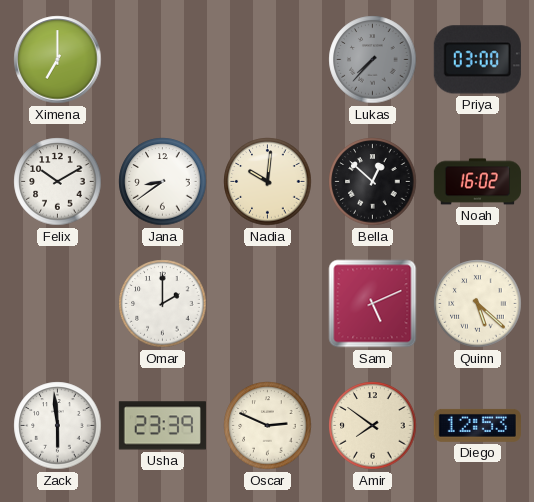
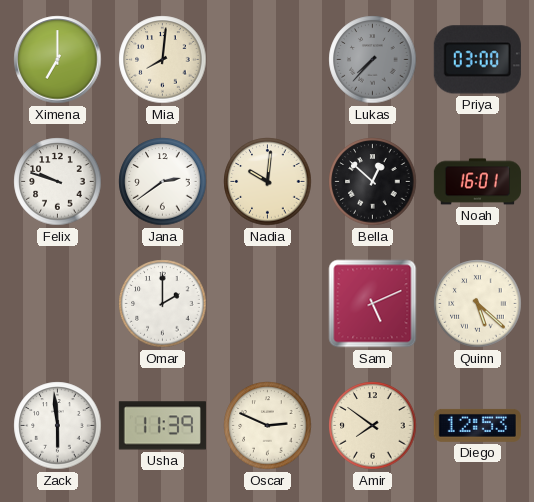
Mia: none -> 8:01 (163, 60)
Felix: 10:10 -> 9:48 (58, 182)
Jana: 8:39 -> 2:39 (163, 182)
Noah: 16:02 -> 16:01 (477, 182)
Usha: 23:39 -> 11:39 (162, 426)
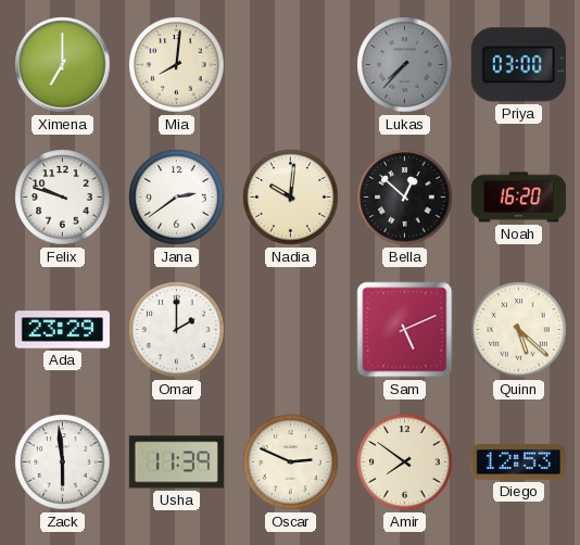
Noah: 16:01 -> 16:20 (518, 198)
Ada: none -> 23:29 (62, 330)
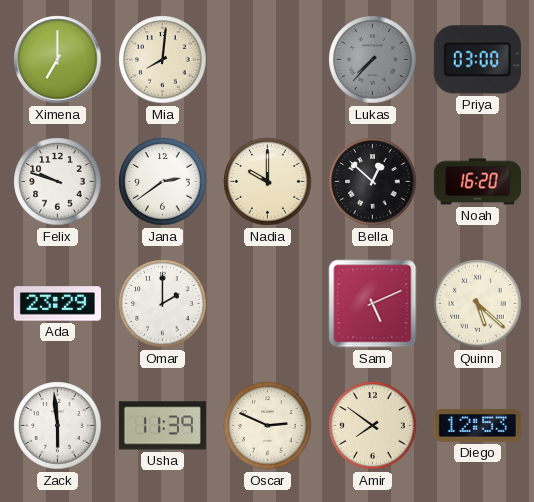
Nadia: 10:01 -> 10:00 (268, 182)
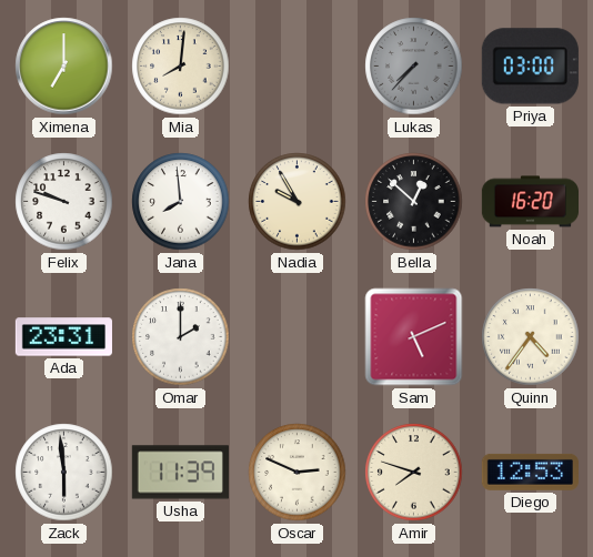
Jana: 2:39 -> 7:59 (181, 202)
Nadia: 10:00 -> 9:55 (298, 202)
Ada: 23:29 -> 23:31 (63, 337)
Quinn: 5:22 -> 4:36 (531, 337)
Amir: 7:51 -> 7:48 (414, 473)
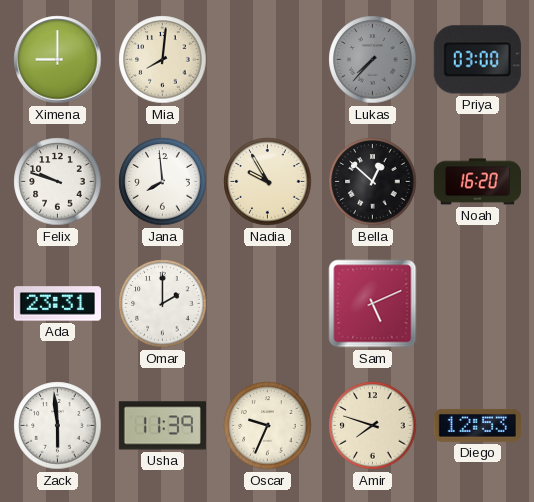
Ximena: 7:00 -> 9:00 (58, 60)
Quinn: 4:36 -> none (531, 337)
Oscar: 2:49 -> 9:34 (268, 426)
